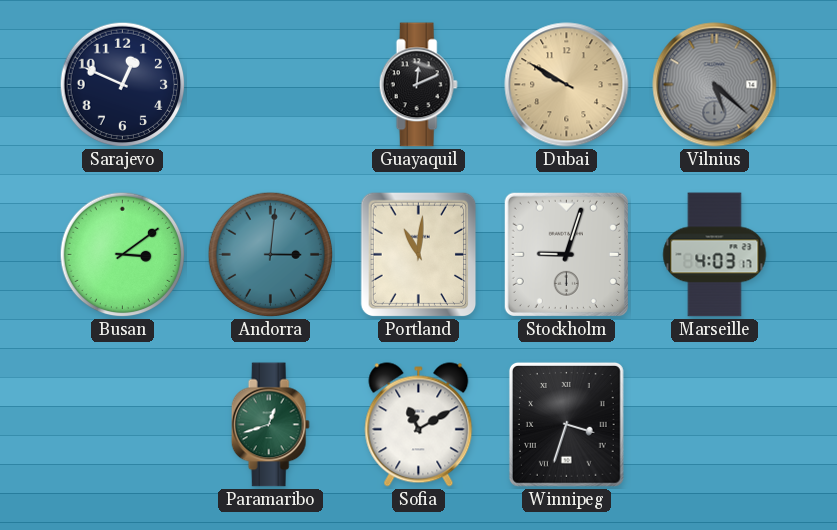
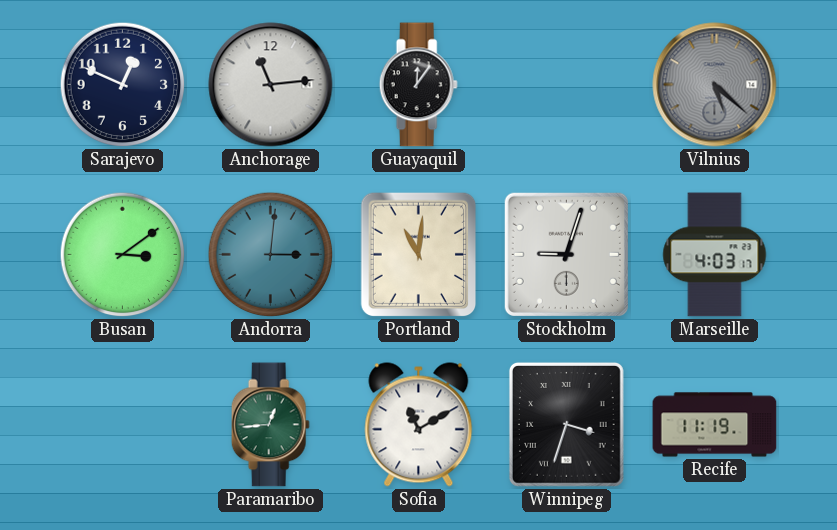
Anchorage: none -> 11:14 (271, 85)
Guayaquil: 12:11 -> 12:06 (418, 85)
Dubai: 9:50 -> none (567, 85)
Paramaribo: 12:42 -> 12:44 (270, 425)
Recife: none -> 11:19 (715, 425)
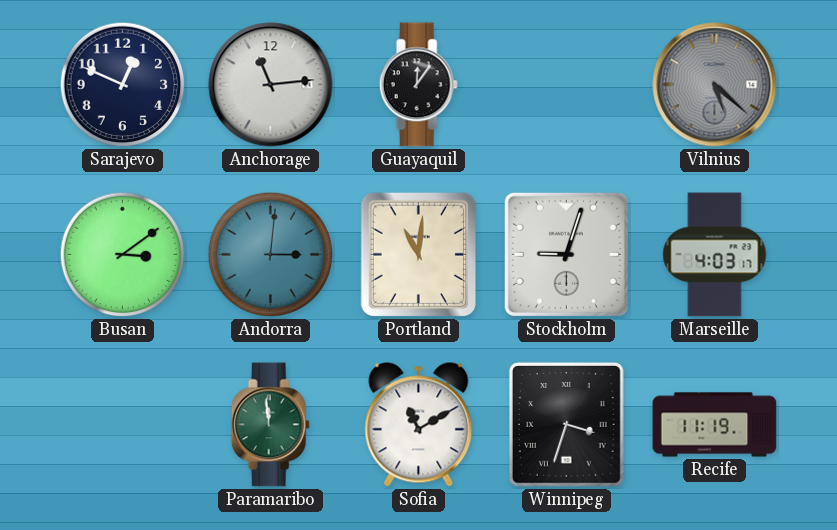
Paramaribo: 12:44 -> 11:59 (270, 425)
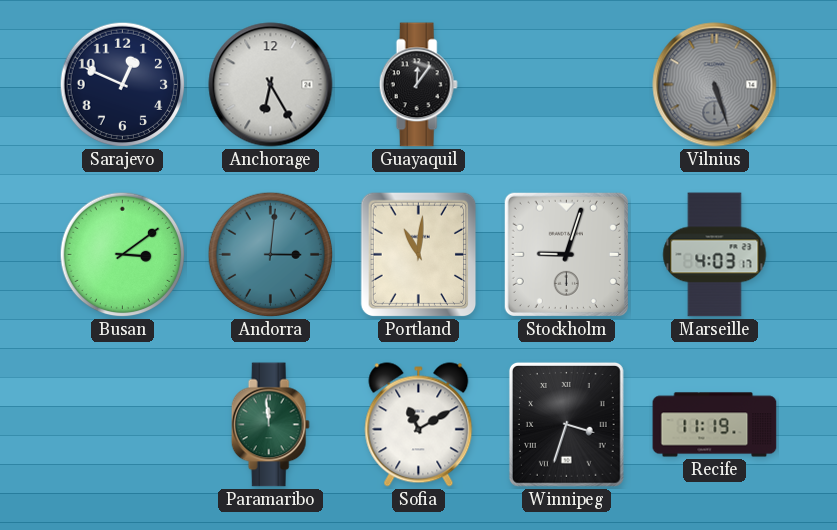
Anchorage: 11:14 -> 6:25 (271, 85)
Vilnius: 5:22 -> 5:27 (715, 85)
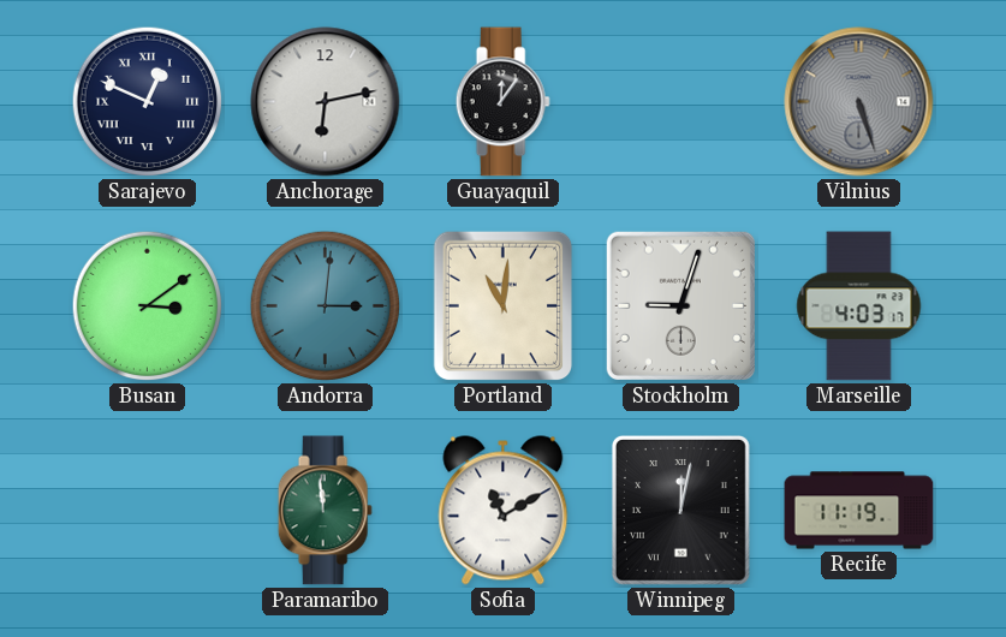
Sarajevo numerals: Arabic -> Roman (148, 102)
Anchorage: 6:25 -> 6:13 (326, 102)
Winnipeg: 3:33 -> 12:02 (680, 510)
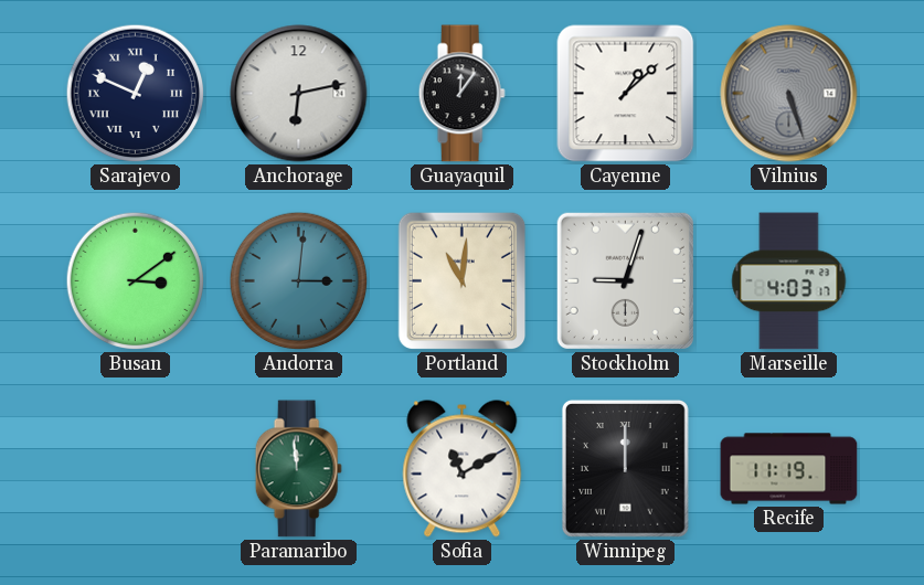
Cayenne: none -> 1:08 (626, 94)
Winnipeg: 12:02 -> 12:00 (625, 468)
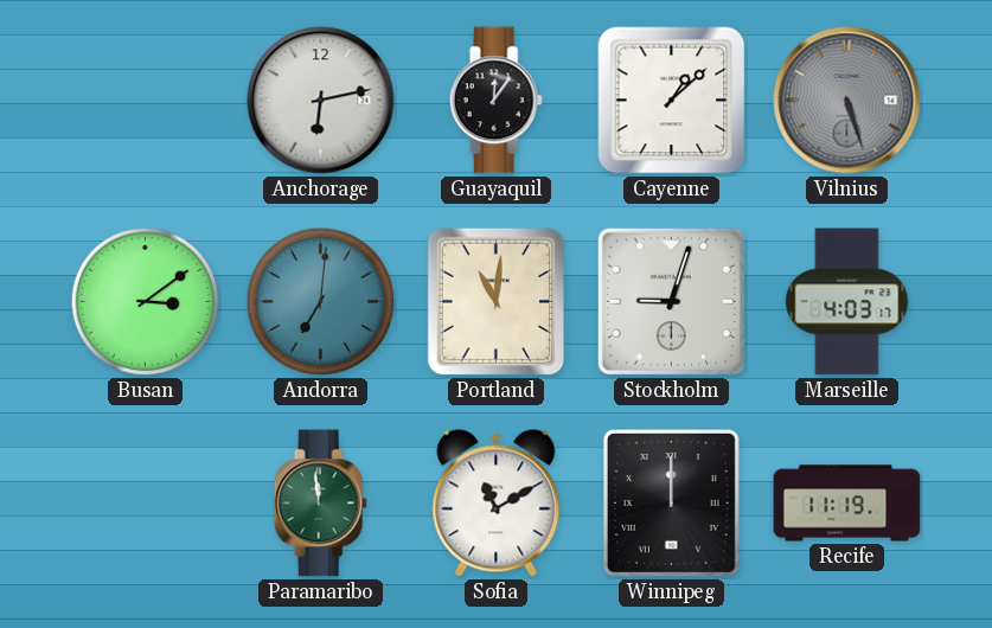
Sarajevo: 12:49 -> none (136, 94)
Andorra: 3:01 -> 7:01 (321, 302)
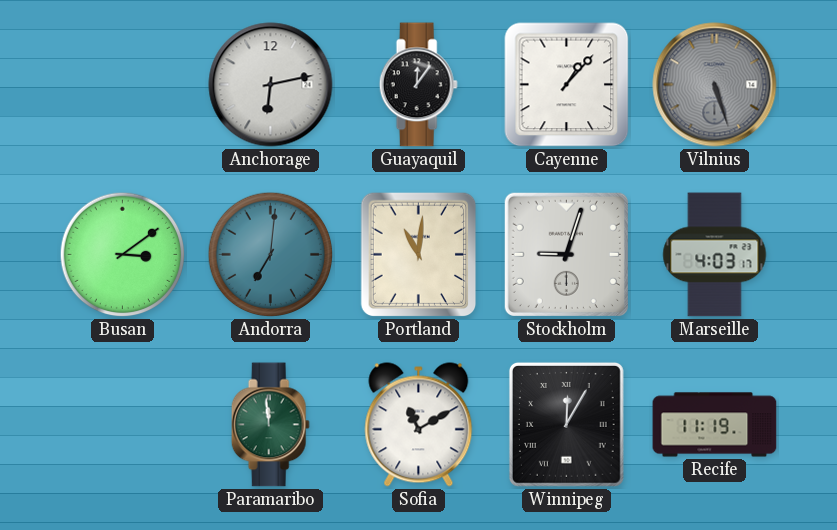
Cayenne: 1:08 -> 1:07 (567, 85)
Winnipeg: 12:00 -> 12:05 (566, 424)
